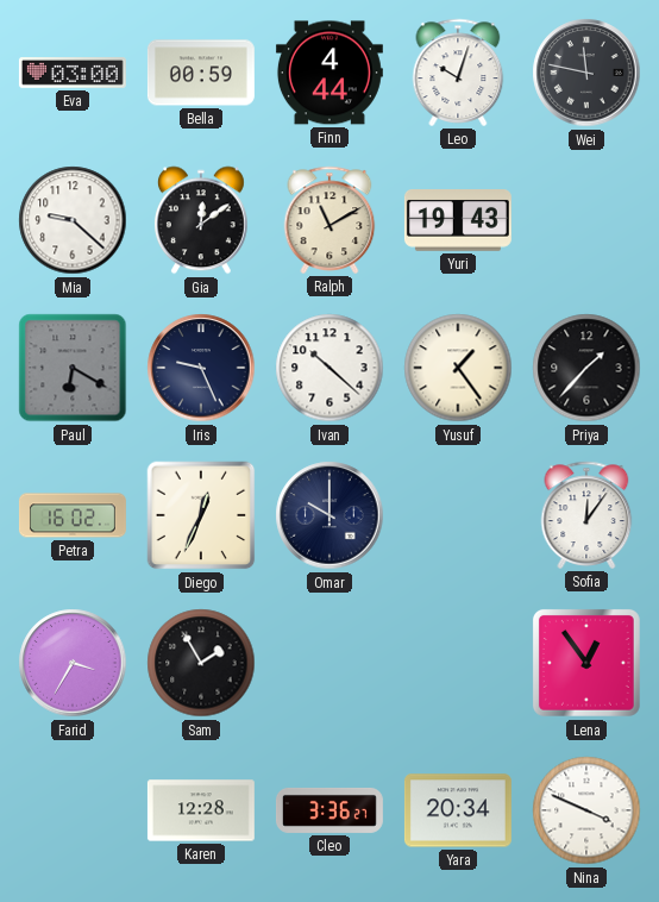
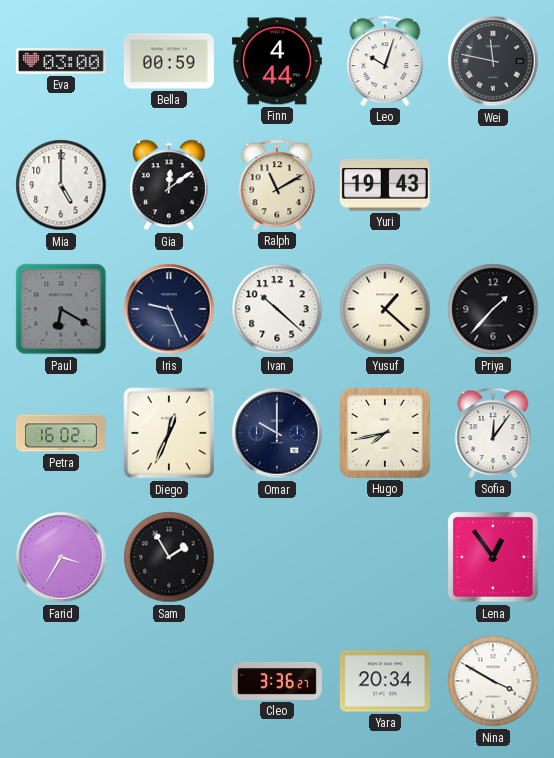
Mia: 9:22 -> 5:00 (61, 185)
Yusuf: 1:24 -> 1:22 (385, 309)
Hugo: none -> 7:43 (385, 433)
Karen: 12:28 -> none (201, 810)
Nina: 3:49 -> 3:50 (493, 681)
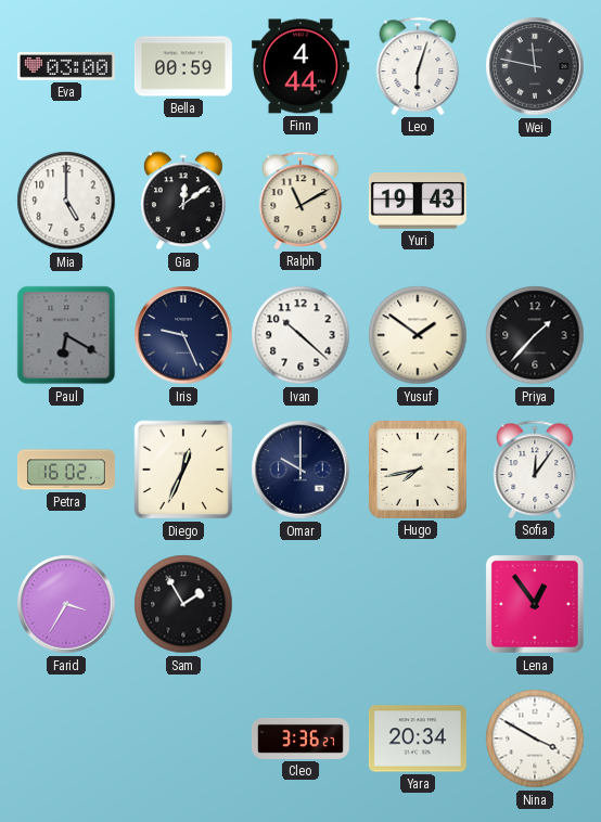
Leo: 10:03 -> 6:03 (418, 66)
Yusuf: 1:22 -> 1:51 (418, 335)
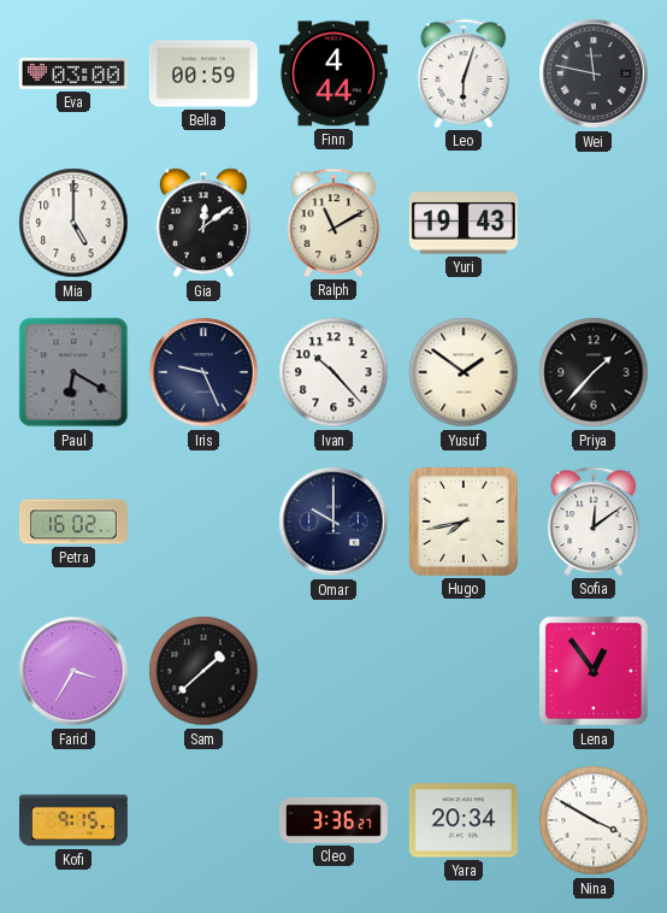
Ivan: 10:22 -> 10:23 (333, 372)
Diego: 12:34 -> none (183, 470)
Sofia: 12:06 -> 12:09 (594, 522)
Sam: 1:55 -> 1:38 (203, 671)
Kofi: none -> 9:15 (73, 820)
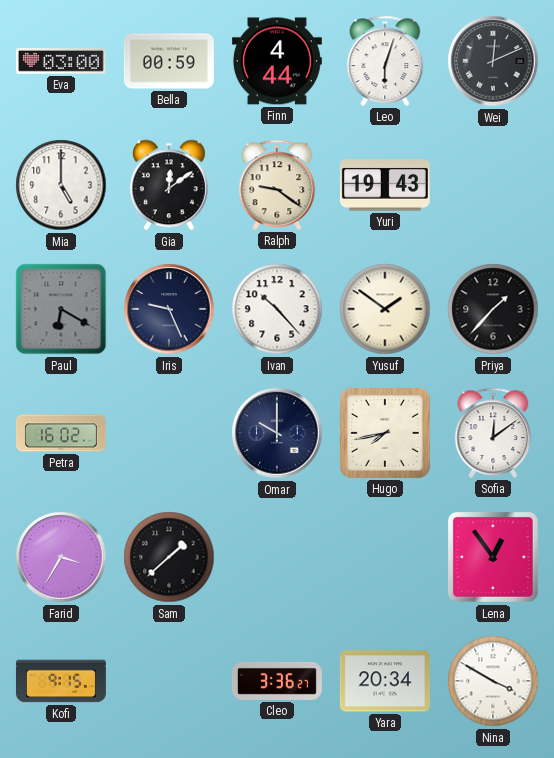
Wei: 11:47 -> 12:11 (493, 61)
Ralph: 11:10 -> 9:21 (277, 185)
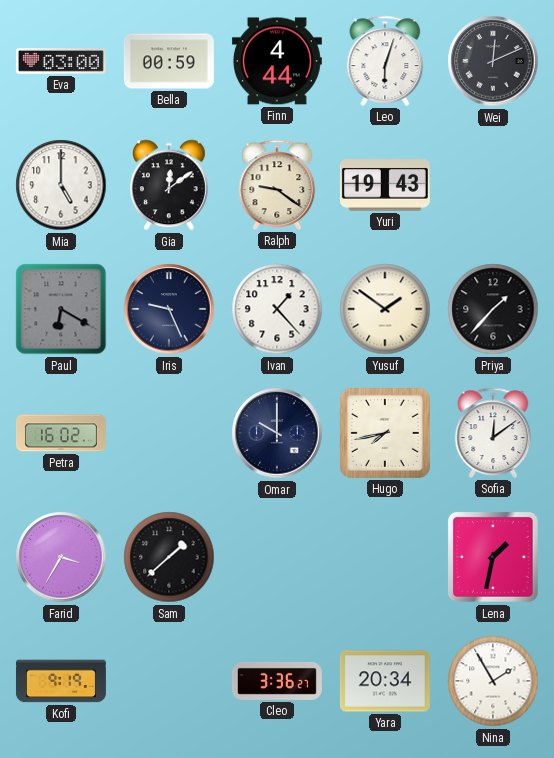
Ivan: 10:23 -> 1:23 (277, 309)
Lena: 12:54 -> 1:32 (493, 557)
Kofi: 9:15 -> 9:19 (61, 681)
Nina: 3:50 -> 1:55 (493, 681)
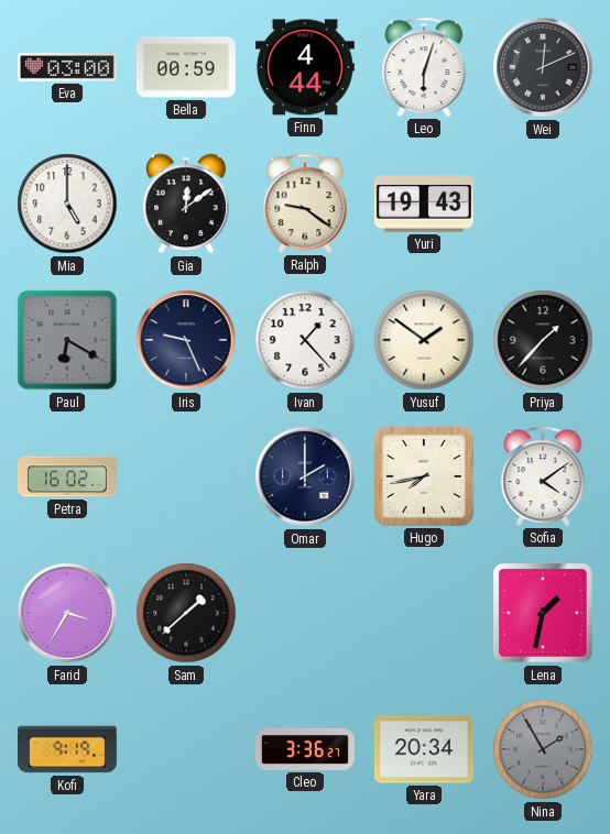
Omar: 10:00 -> 2:00 (305, 476)
Sofia: 12:09 -> 4:09 (543, 476)
Nina dial: white -> grey (543, 749)
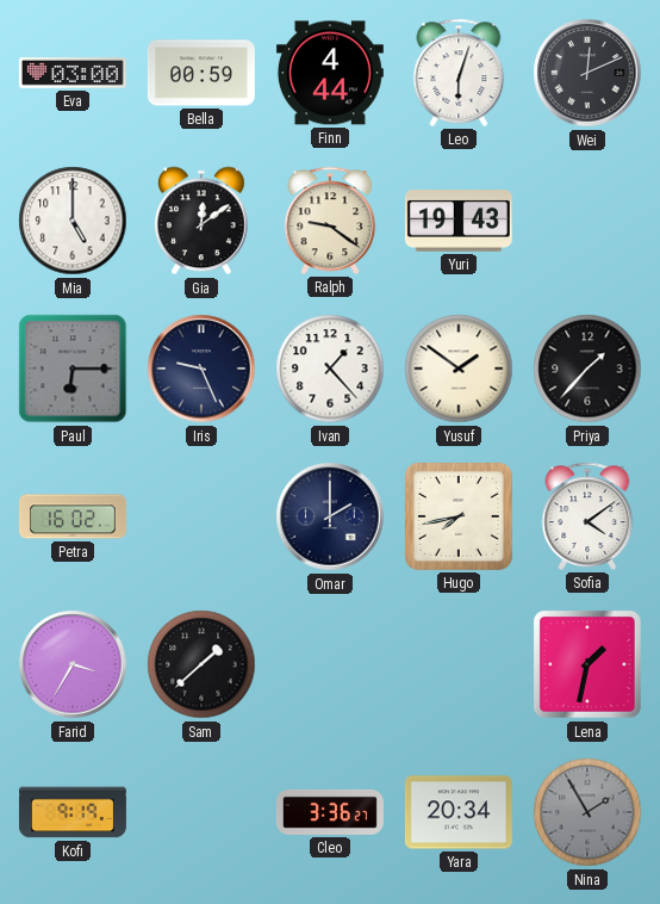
Paul: 6:20 -> 6:15 (73, 369)
